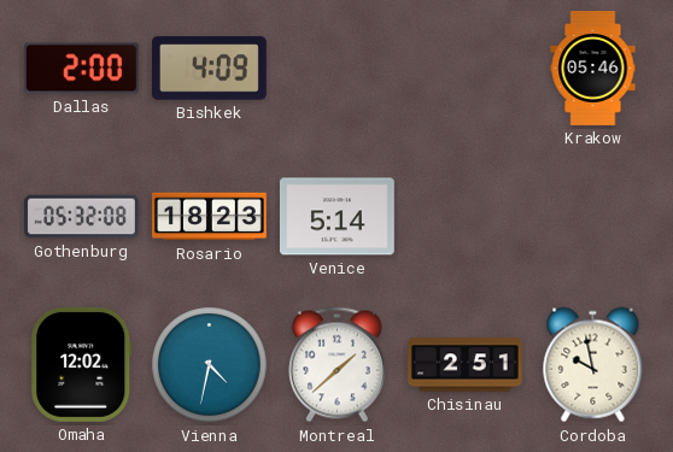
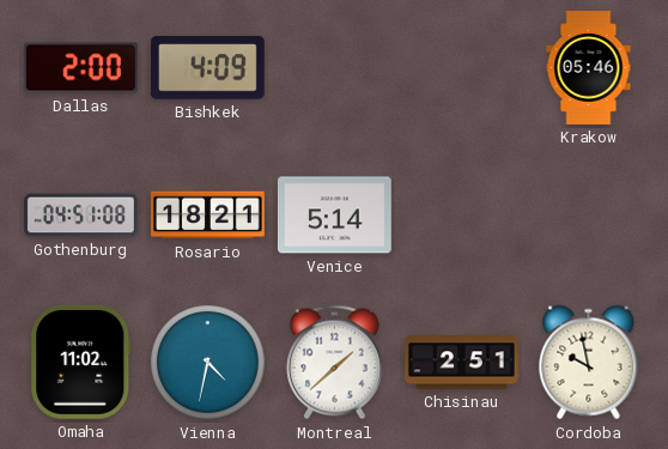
Gothenburg: 05:32 -> 04:51 (81, 216)
Rosario: 18:23 -> 18:21 (208, 216)
Omaha: 12:02 -> 11:02 (81, 362)
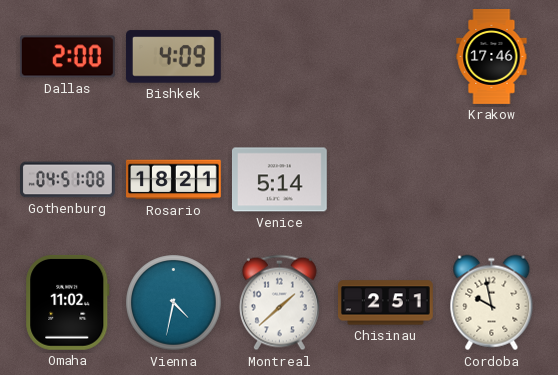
Krakow: 05:46 -> 17:46 (492, 57)
